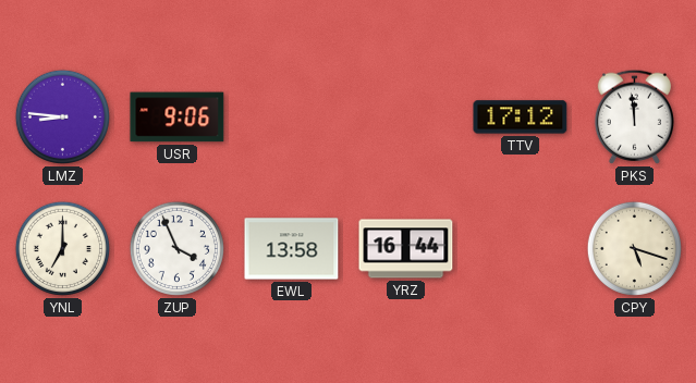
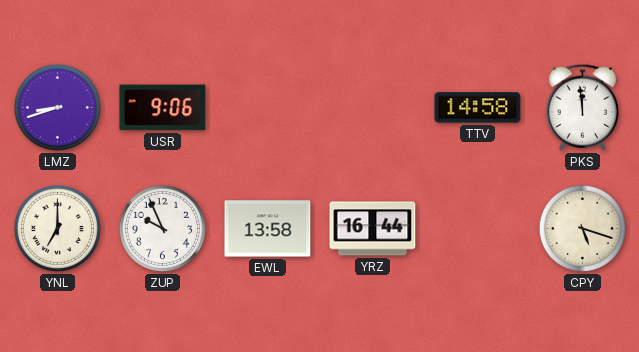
LMZ: 8:46 -> 8:42 (57, 107)
TTV: 17:12 -> 14:58 (478, 108)
ZUP: 3:56 -> 9:56 (162, 228)
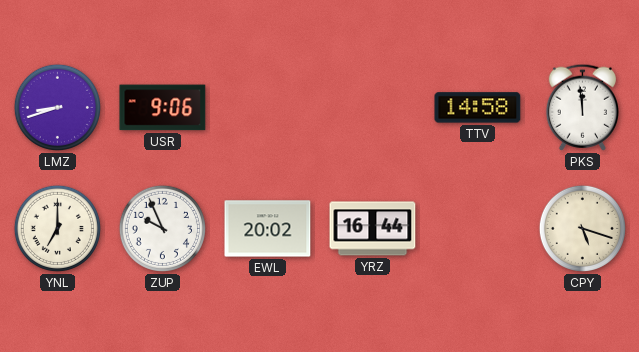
EWL: 13:58 -> 20:02 (268, 229)
